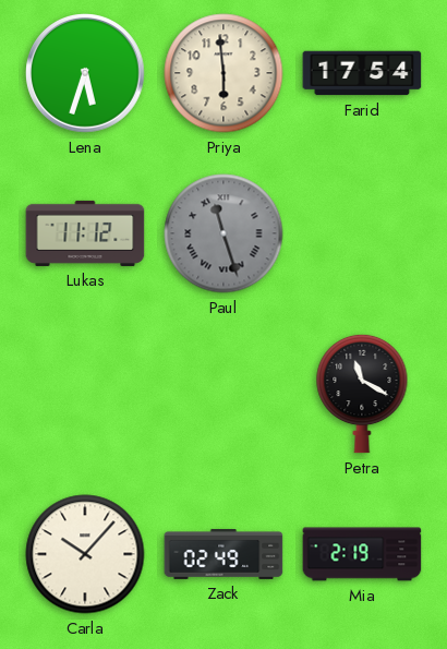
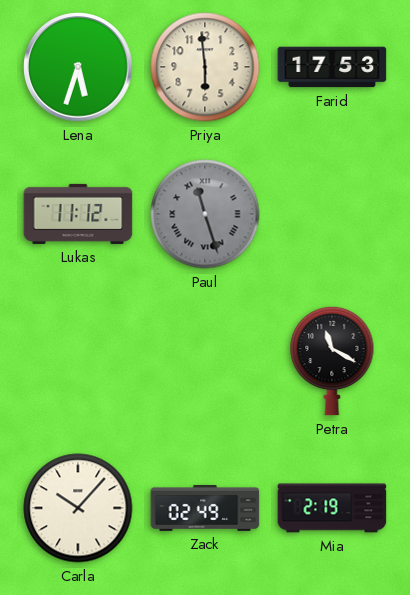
Farid: 17:54 -> 17:53 (332, 67)
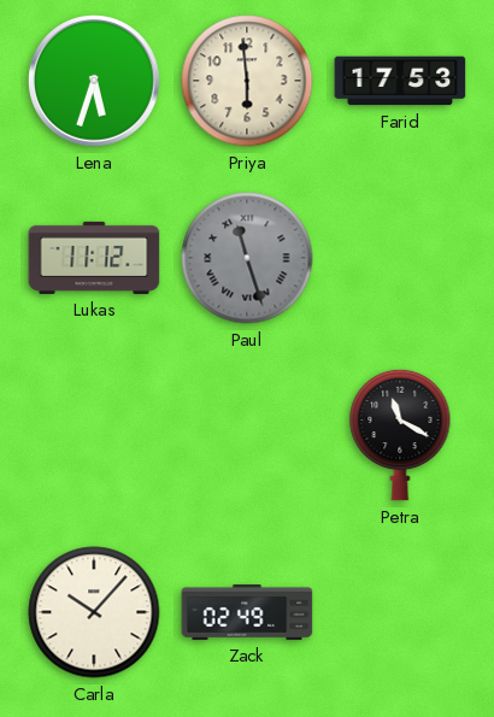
Mia: 2:19 -> none (332, 508)
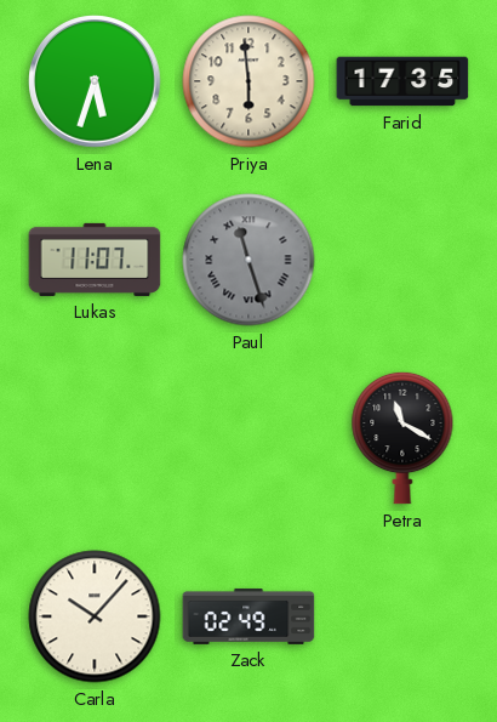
Farid: 17:53 -> 17:35 (402, 81)
Lukas: 11:12 -> 11:07 (95, 260)
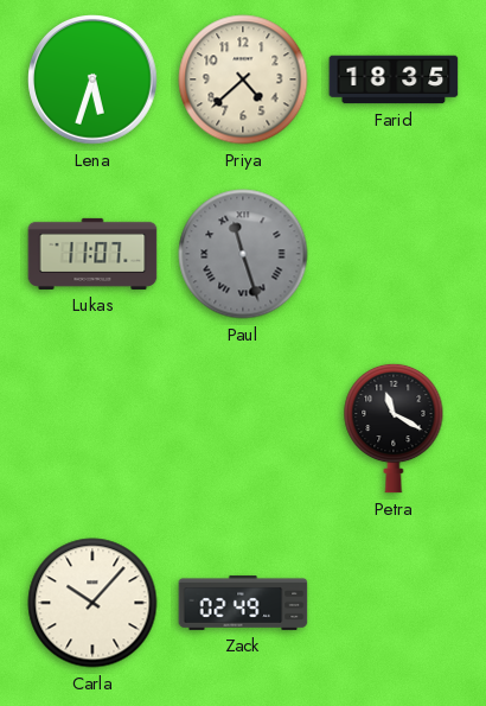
Priya: 5:59 -> 4:38 (243, 79)
Farid: 17:35 -> 18:35 (394, 79)
